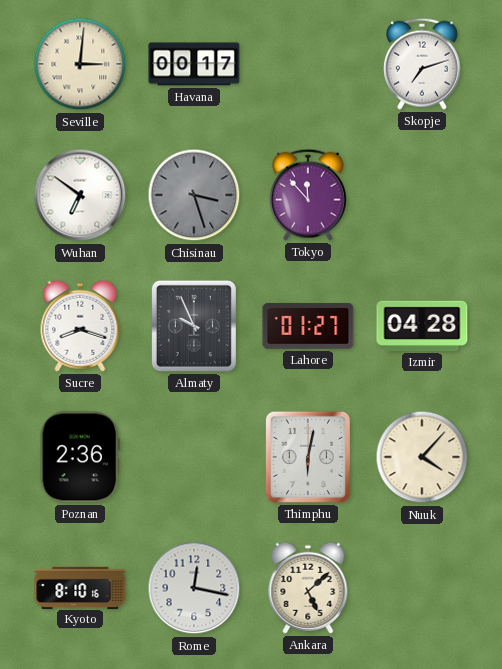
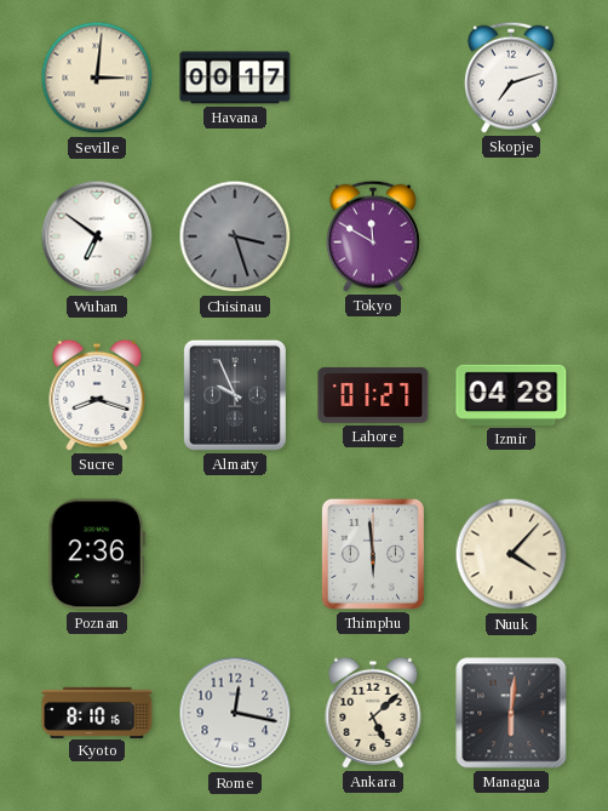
Tokyo: 11:53 -> 11:50 (373, 236)
Thimphu: 6:02 -> 5:59 (373, 554)
Managua: none -> 6:01 (511, 713)
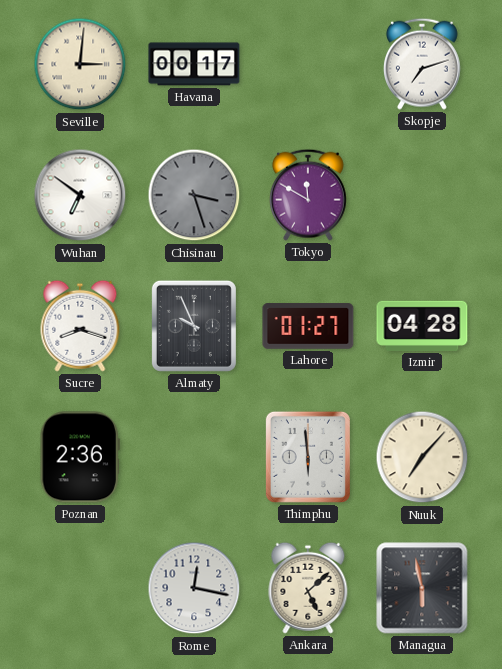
Nuuk: 4:07 -> 7:07 (422, 457)
Kyoto: 8:10 -> none (97, 712)
Managua: 6:01 -> 5:58 (422, 588)
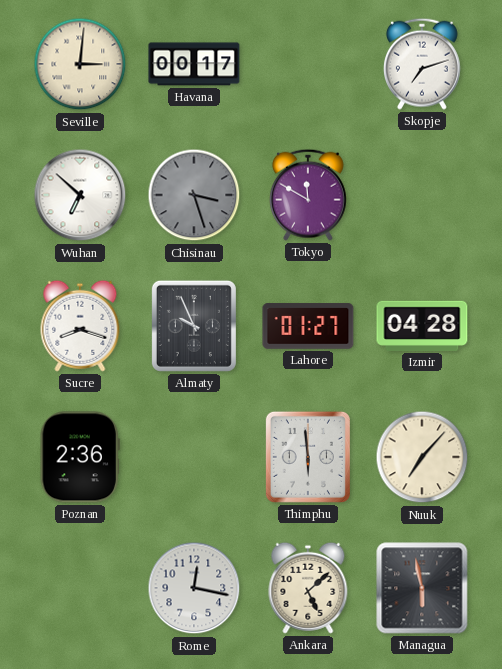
Wuhan: 6:51 -> 6:52 (80, 195)
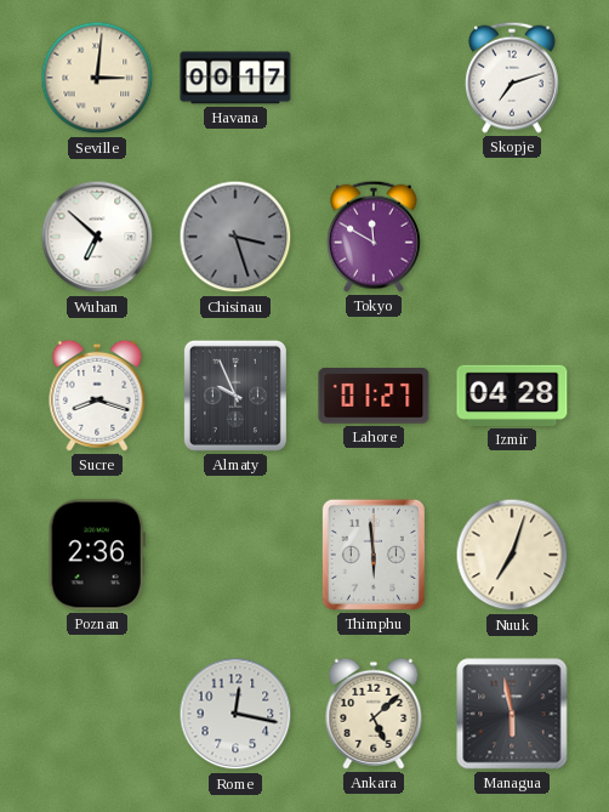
Nuuk: 7:07 -> 7:03 (512, 555)
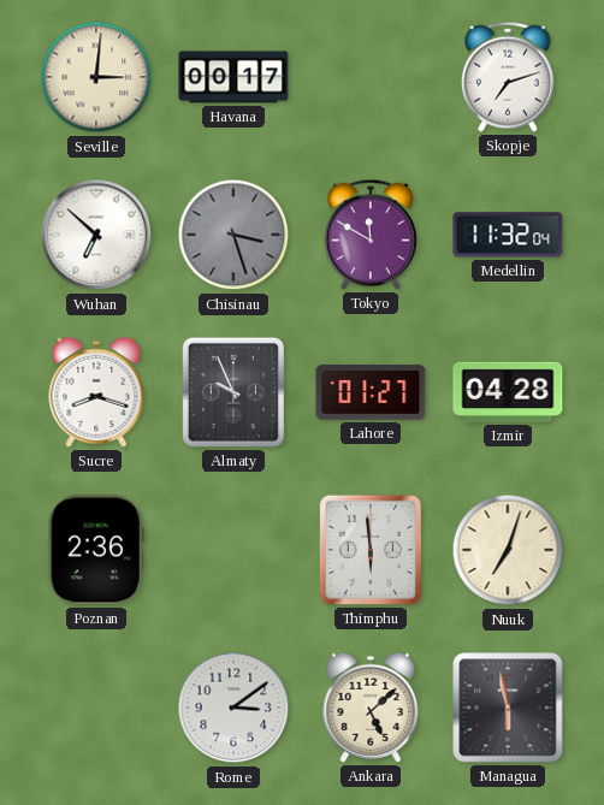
Medellin: none -> 11:32 (508, 235)
Rome: 12:17 -> 3:09 (233, 708)
